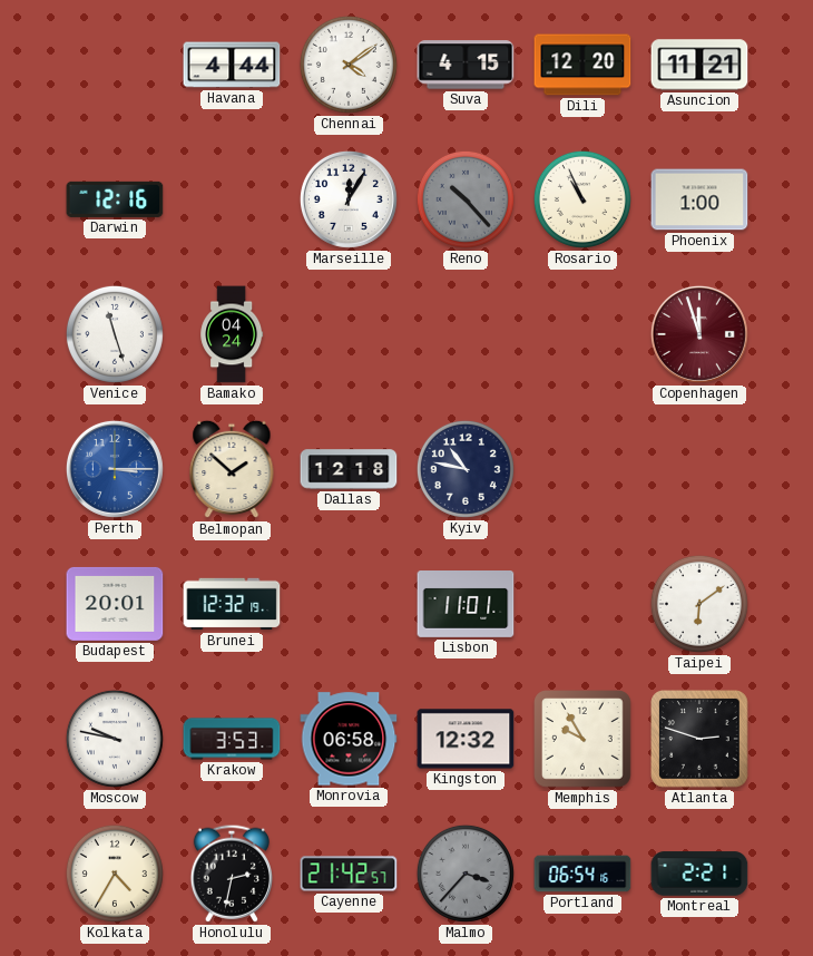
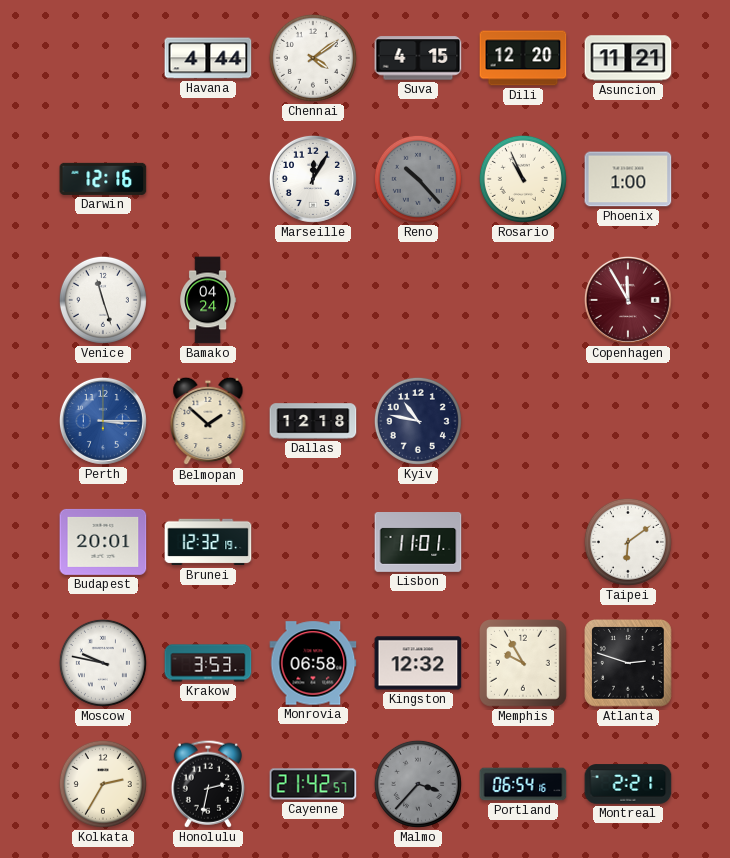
Copenhagen: 11:57 -> 11:55 (628, 300)
Kolkata: 4:35 -> 2:35 (103, 784)
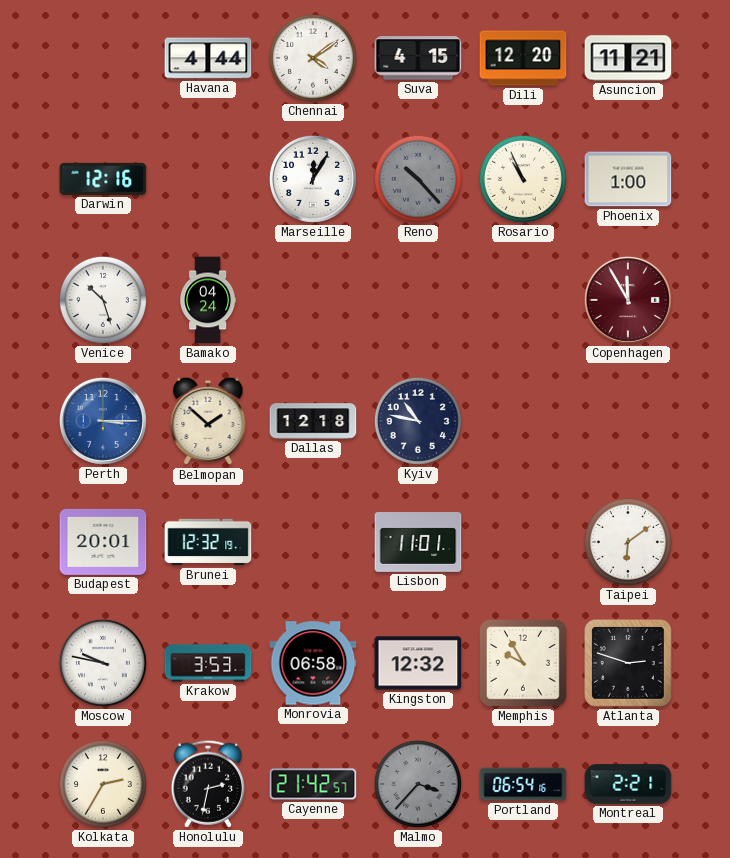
Venice: 11:27 -> 10:27 (103, 300)
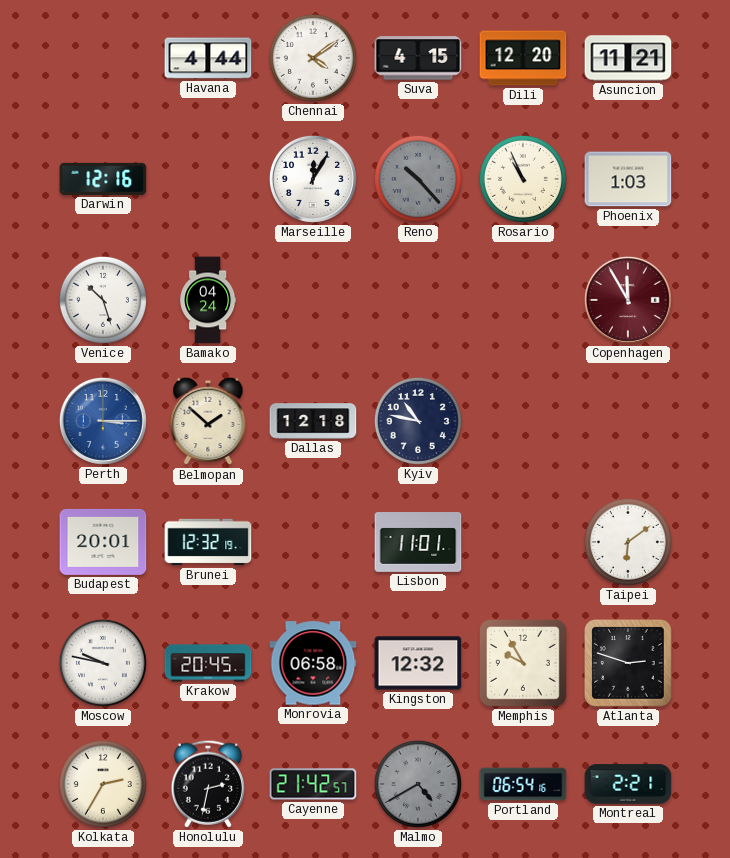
Phoenix: 1:00 -> 1:03 (628, 179)
Krakow: 3:53 -> 20:45 (208, 663)
Malmo: 3:37 -> 4:40 (418, 784)
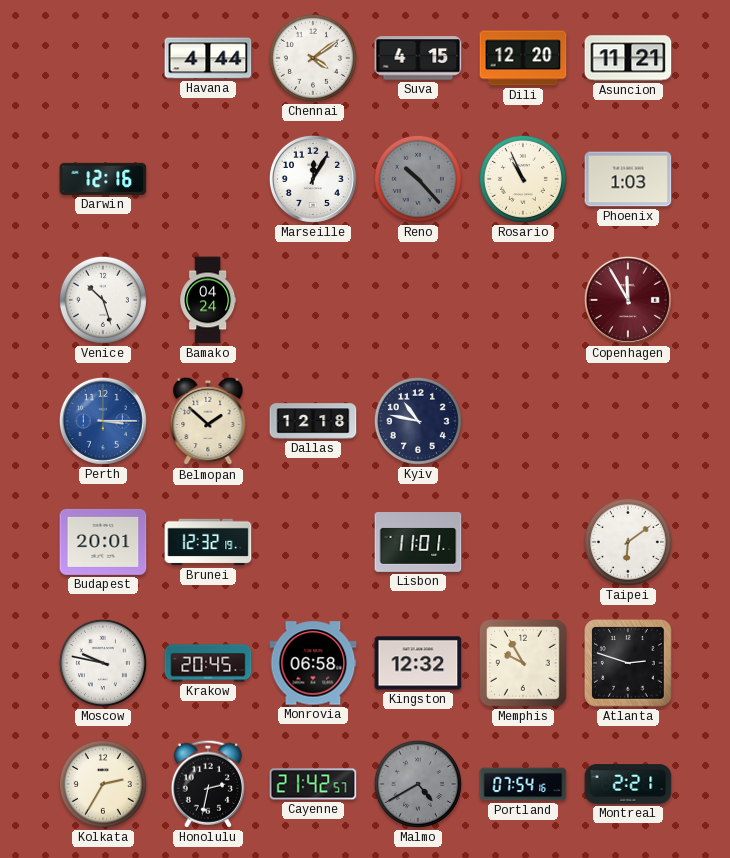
Portland: 06:54 -> 07:54 (523, 784)
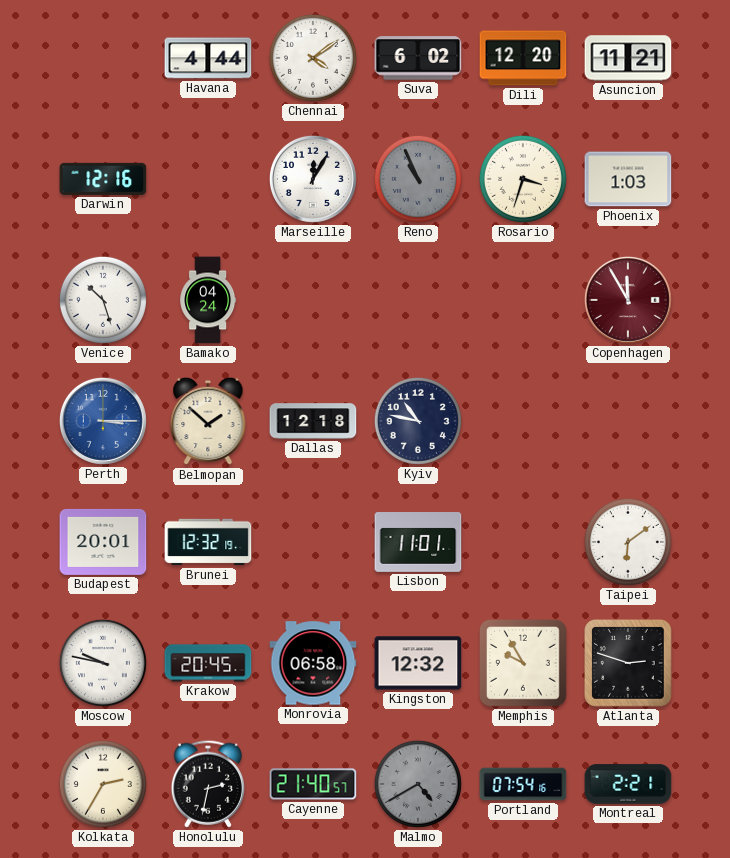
Suva: 4:15 -> 6:02 (418, 58)
Reno: 10:23 -> 10:56 (418, 179)
Rosario: 10:56 -> 3:33 (523, 179)
Cayenne: 21:42 -> 21:40 (313, 784)
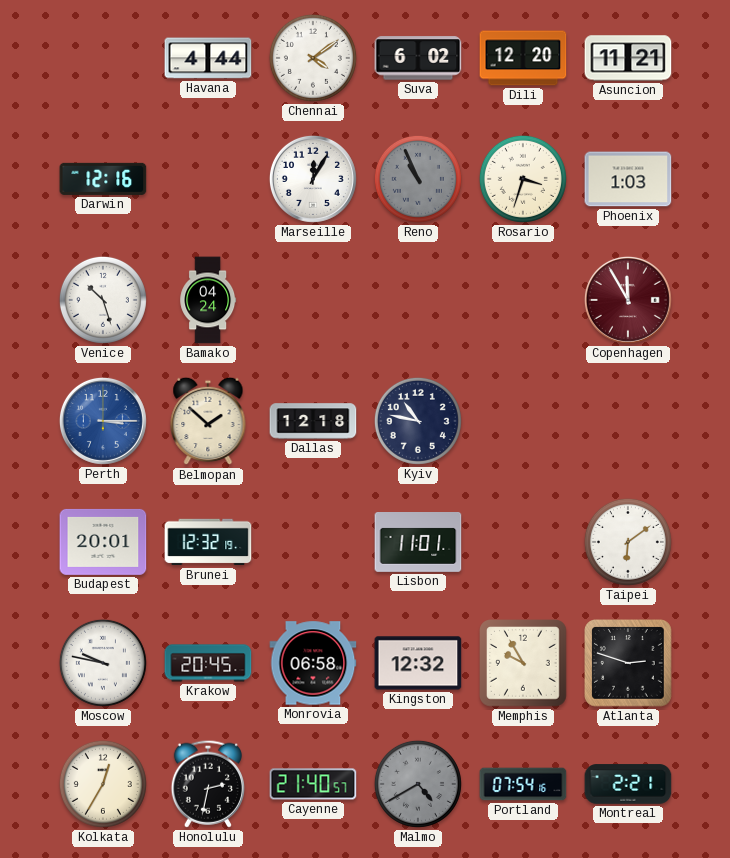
Kolkata: 2:35 -> 12:35 (103, 784)
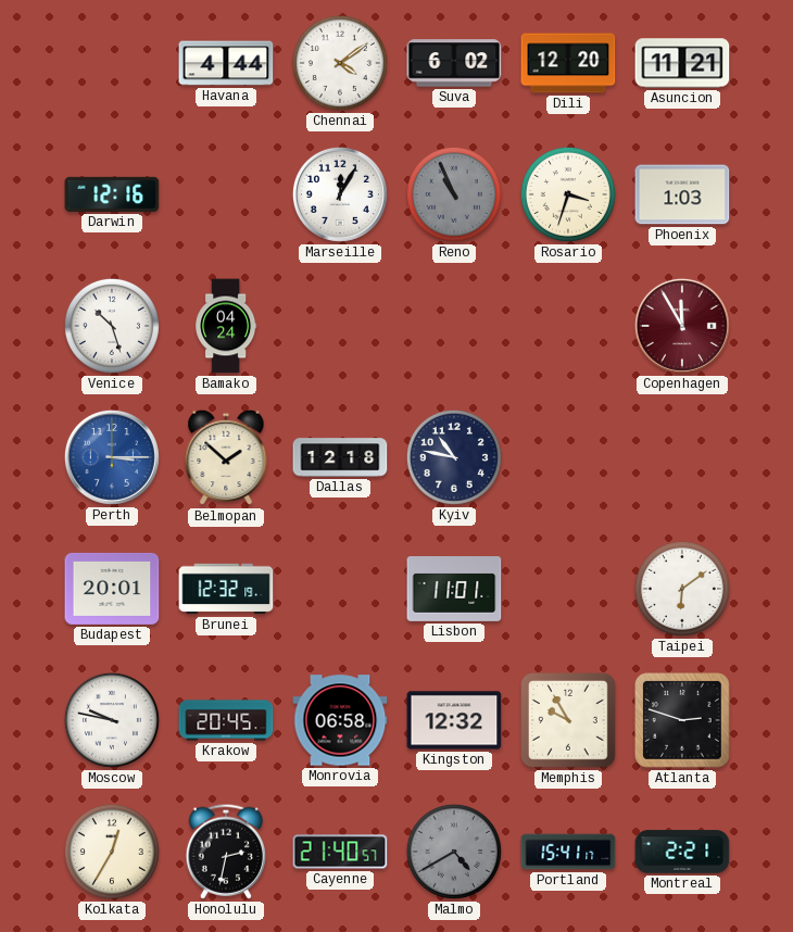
Portland: 07:54 -> 15:41 (568, 852)
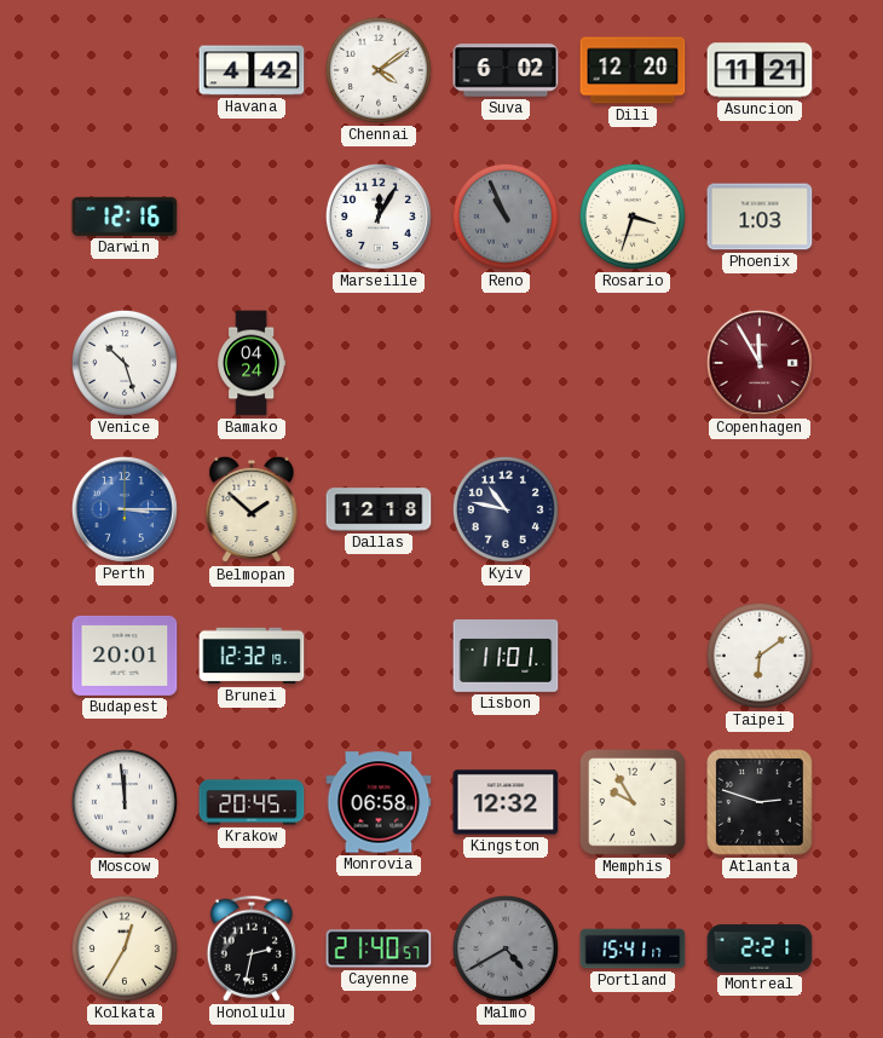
Havana: 4:44 -> 4:42 (252, 70)
Moscow: 9:47 -> 11:59 (125, 802)
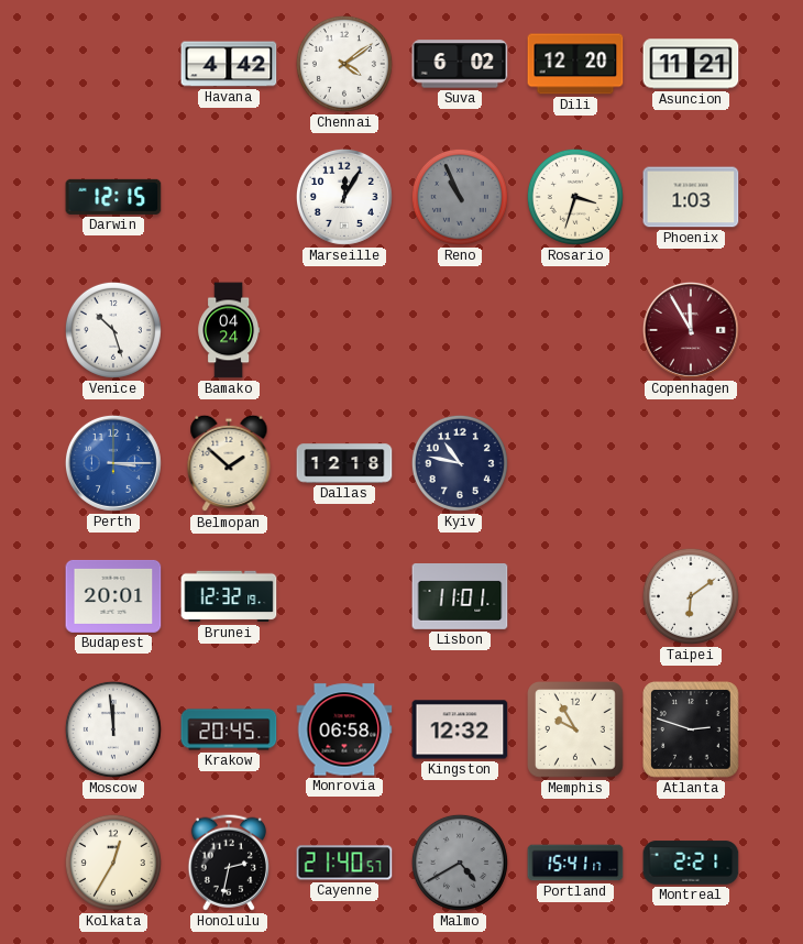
Darwin: 12:16 -> 12:15 (113, 197)
